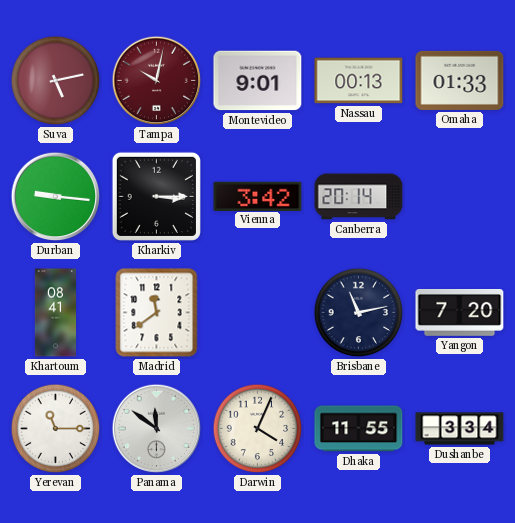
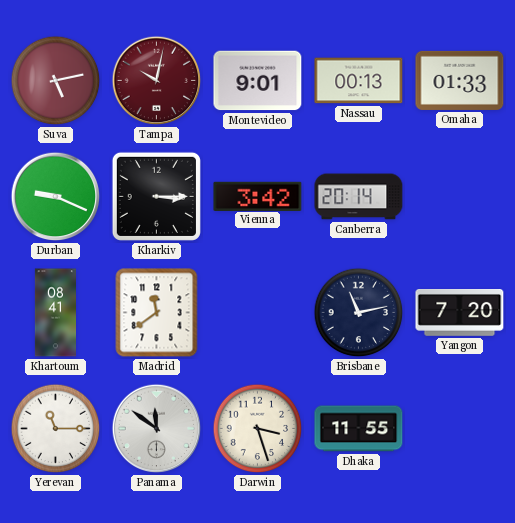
Durban: 9:16 -> 9:19 (56, 197)
Darwin: 4:04 -> 3:27 (258, 429)
Dushanbe: 3:34 -> none (460, 429)
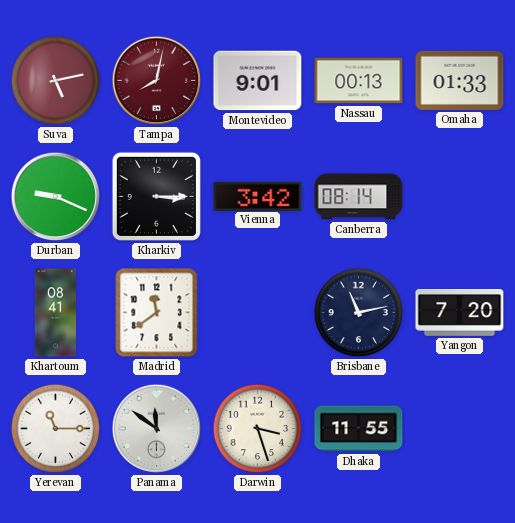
Tampa: 10:02 -> 8:02 (157, 81)
Canberra: 20:14 -> 08:14 (359, 197)
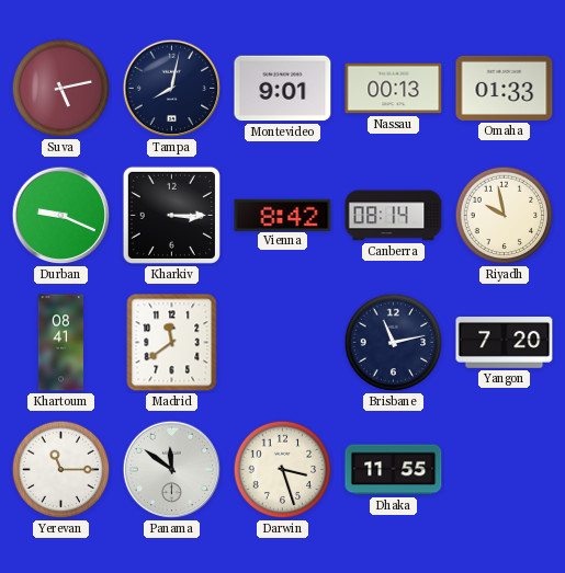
Tampa dial: burgundy -> navy (172, 89)
Vienna: 3:42 -> 8:42 (283, 215)
Riyadh: none -> 9:58 (505, 216)
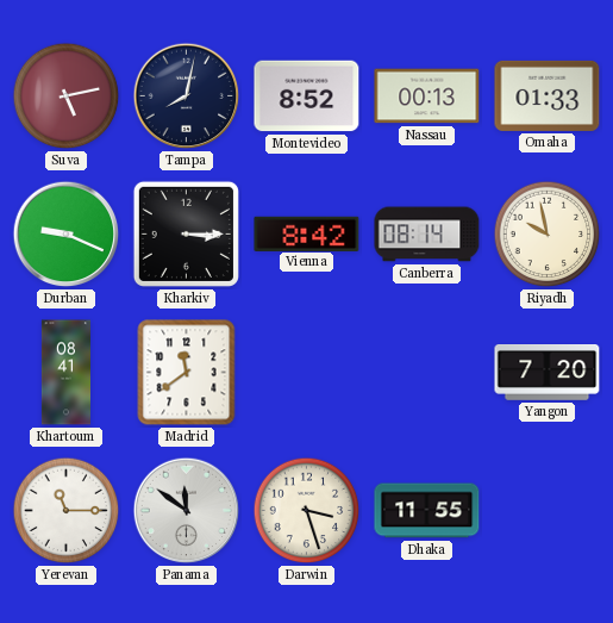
Montevideo: 9:01 -> 8:52 (307, 96)
Brisbane: 11:13 -> none (394, 343)
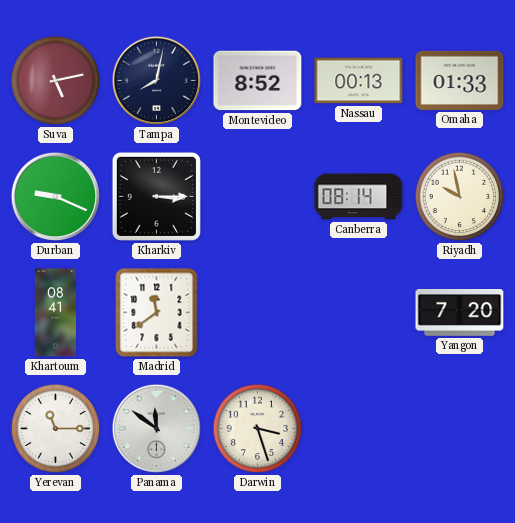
Vienna: 8:42 -> none (307, 233)
Dhaka: 11:55 -> none (427, 511)
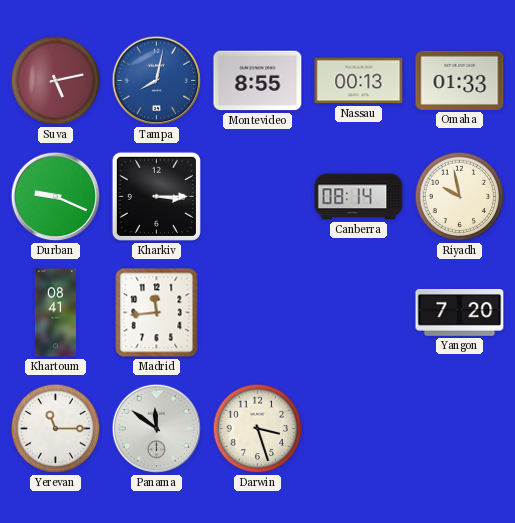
Tampa dial: navy -> blue (157, 81)
Montevideo: 8:52 -> 8:55 (258, 81)
Madrid: 11:39 -> 11:44 (157, 313)
